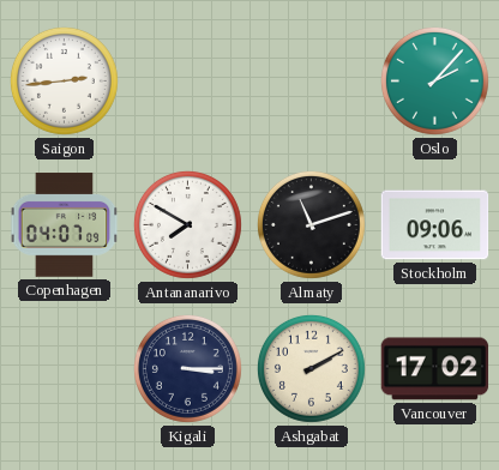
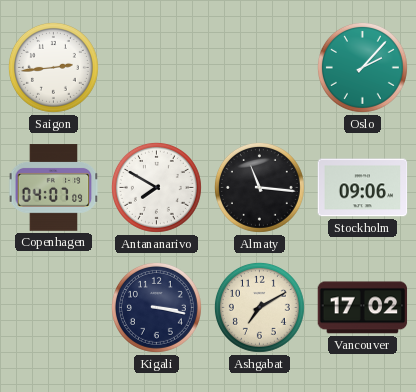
Almaty: 11:12 -> 11:16 (259, 187)
Kigali: 3:15 -> 3:17 (156, 307)
Ashgabat: 2:10 -> 7:10 (259, 307)
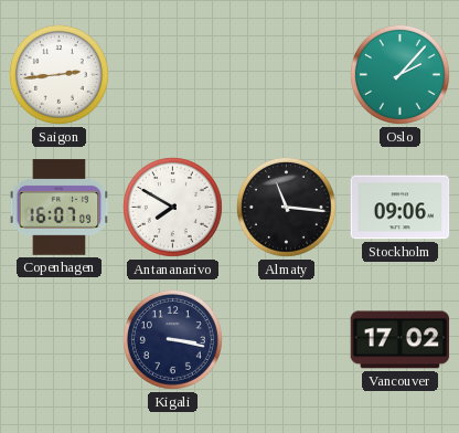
Copenhagen: 04:07 -> 16:07 (60, 208)
Ashgabat: 7:10 -> none (259, 307)
